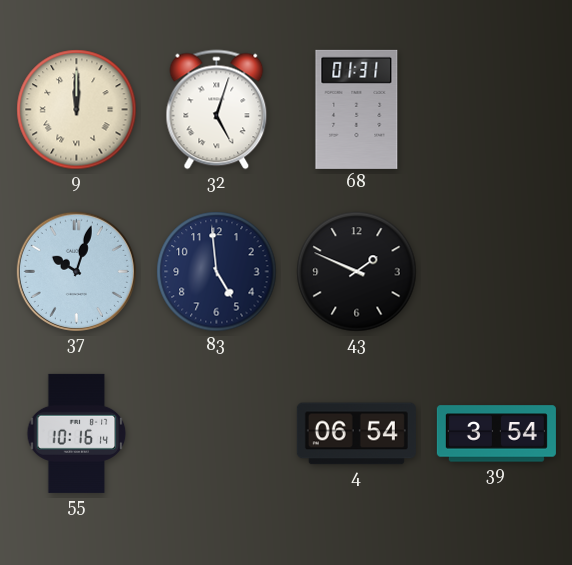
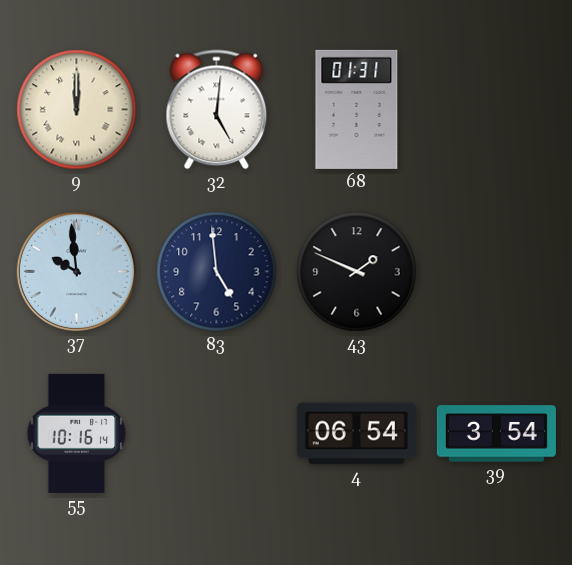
32: 5:03 -> 5:01 (217, 110)
37: 10:03 -> 9:59 (76, 271)
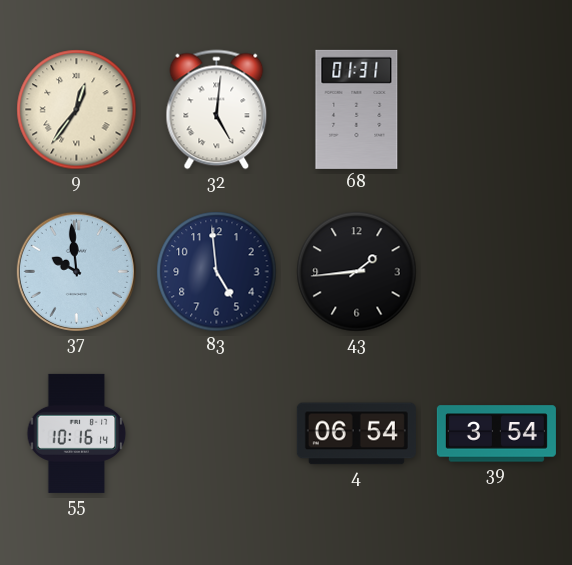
9: 12:00 -> 12:36 (77, 110)
43: 1:49 -> 1:44 (357, 272)
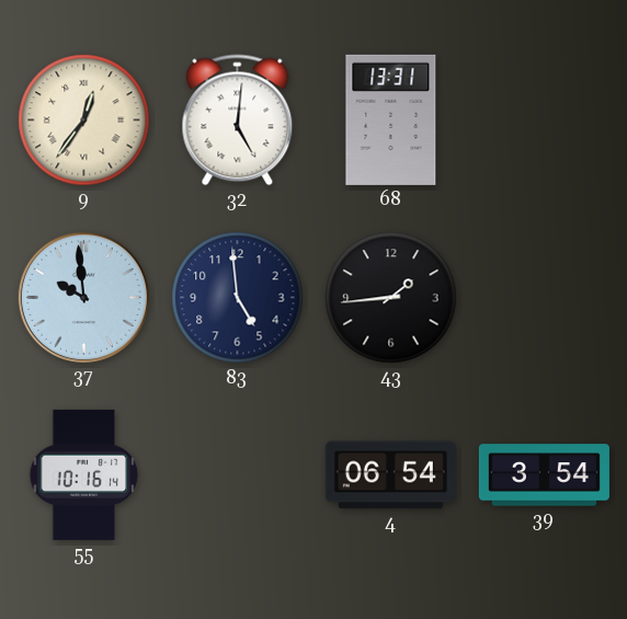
68: 01:31 -> 13:31 (391, 119)
